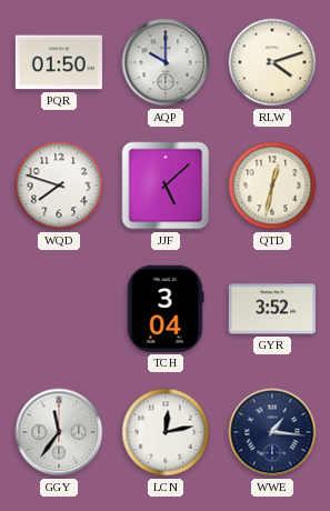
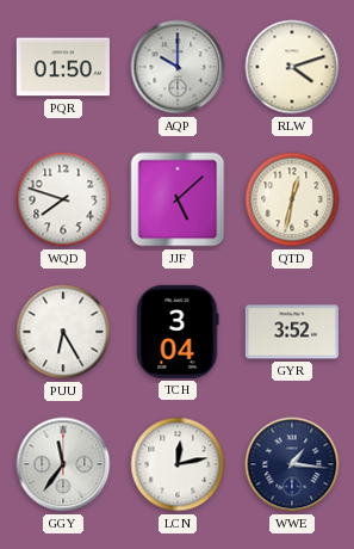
PUU: none -> 6:25 (63, 332)
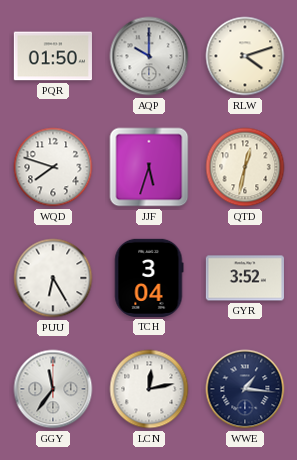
JJF: 5:08 -> 5:33 (149, 167)
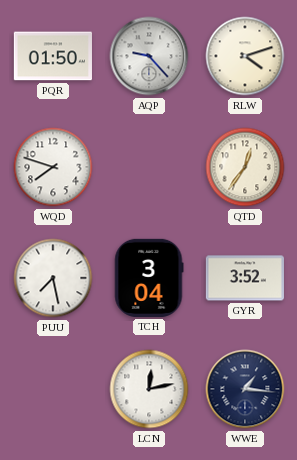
AQP: 10:00 -> 9:23 (149, 56)
JJF: 5:33 -> none (149, 167)
QTD: 12:32 -> 12:36 (245, 167)
PUU: 6:25 -> 7:28 (53, 278)
GGY: 11:36 -> none (53, 389)
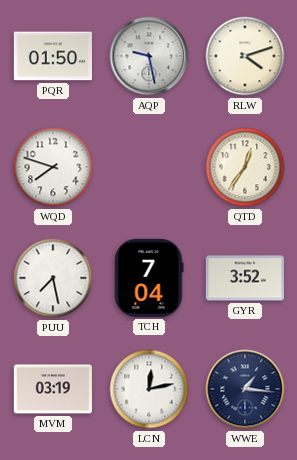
AQP: 9:23 -> 9:28 (149, 56)
TCH: 3:04 -> 7:04 (149, 278)
MVM: none -> 03:19 (53, 389)
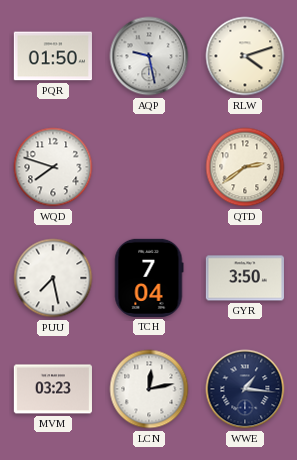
QTD: 12:36 -> 2:39 (245, 167)
GYR: 3:52 -> 3:50 (245, 278)
MVM: 03:19 -> 03:23 (53, 389)
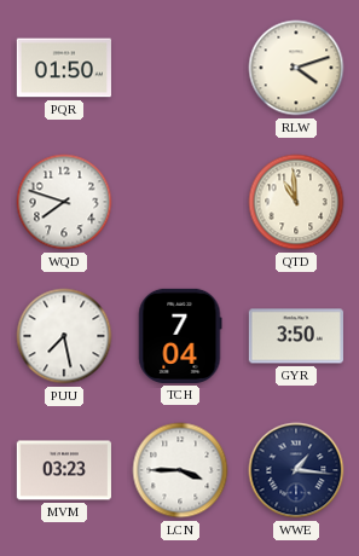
AQP: 9:28 -> none (149, 56)
QTD: 2:39 -> 10:59 (296, 202)
LCN: 12:13 -> 3:45 (180, 470)
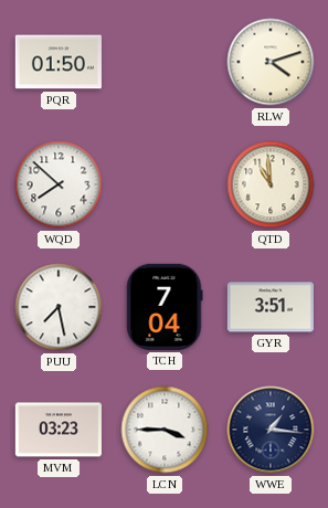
WQD: 7:48 -> 7:52 (59, 184)
GYR: 3:50 -> 3:51 (271, 307)
